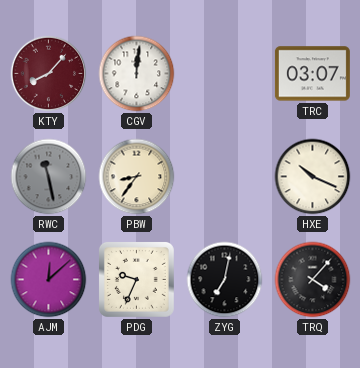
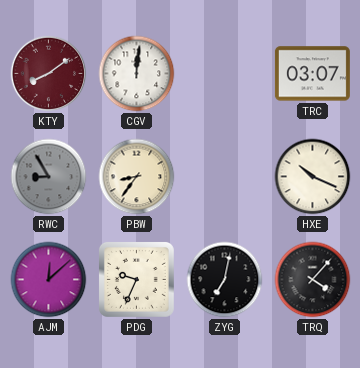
KTY: 8:07 -> 8:09 (49, 74)
RWC: 11:28 -> 8:55 (49, 177)
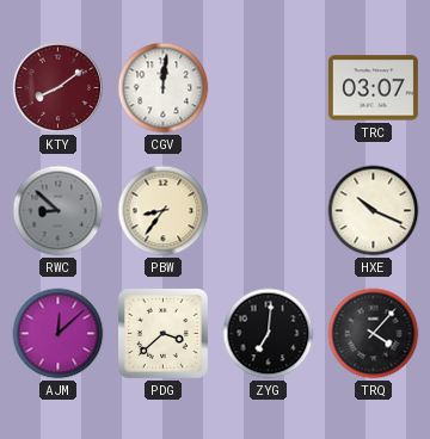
RWC: 8:55 -> 8:52 (59, 211)
PDG: 9:34 -> 3:38 (162, 333)
ZYG: 7:02 -> 7:01 (269, 334)
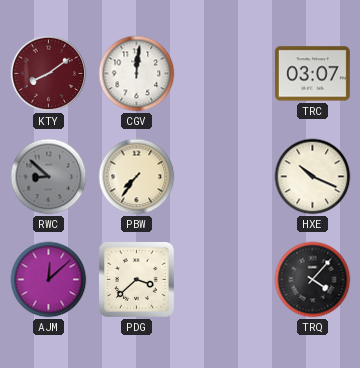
PBW: 8:36 -> 7:36 (137, 177)
ZYG: 7:01 -> none (269, 334)
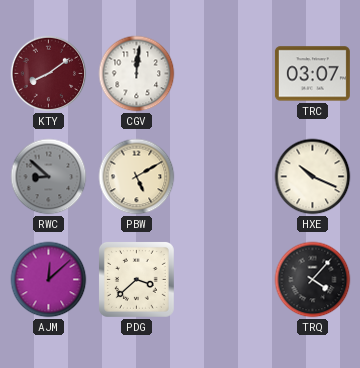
PBW: 7:36 -> 5:10 (137, 177)
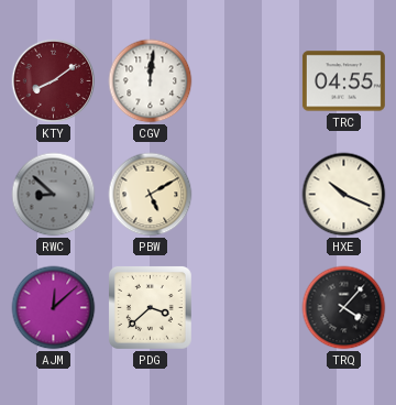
TRC: 03:07 -> 04:55 (343, 81)
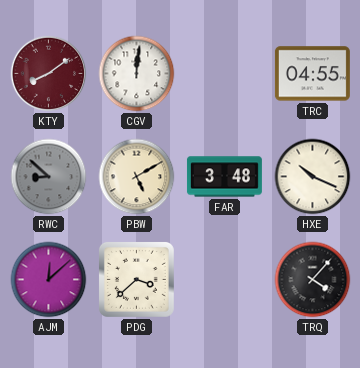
FAR: none -> 3:48 (224, 177)
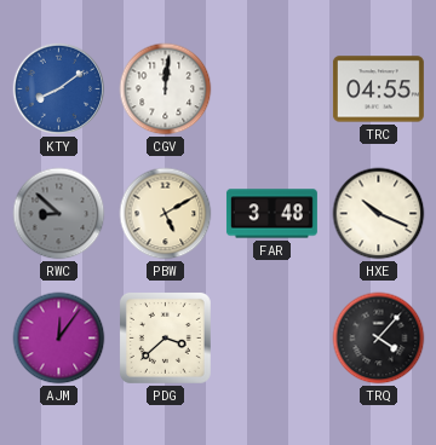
KTY dial: burgundy -> blue (59, 89)
AJM: 12:08 -> 12:06 (59, 339)
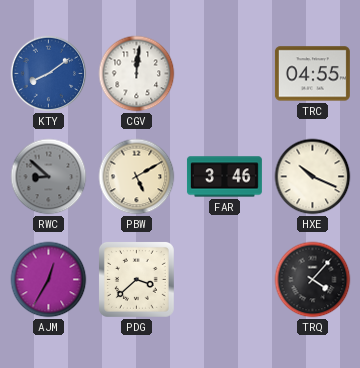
FAR: 3:48 -> 3:46 (224, 177)
AJM: 12:06 -> 12:35 (49, 280)
